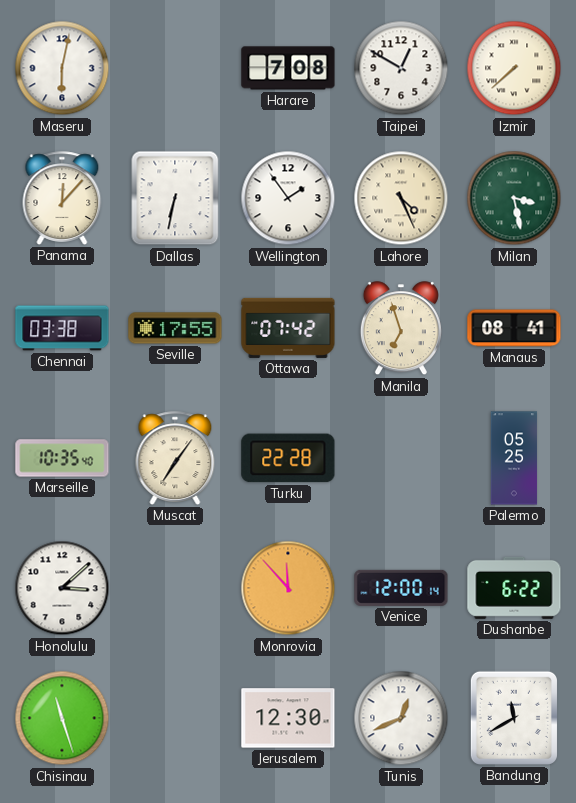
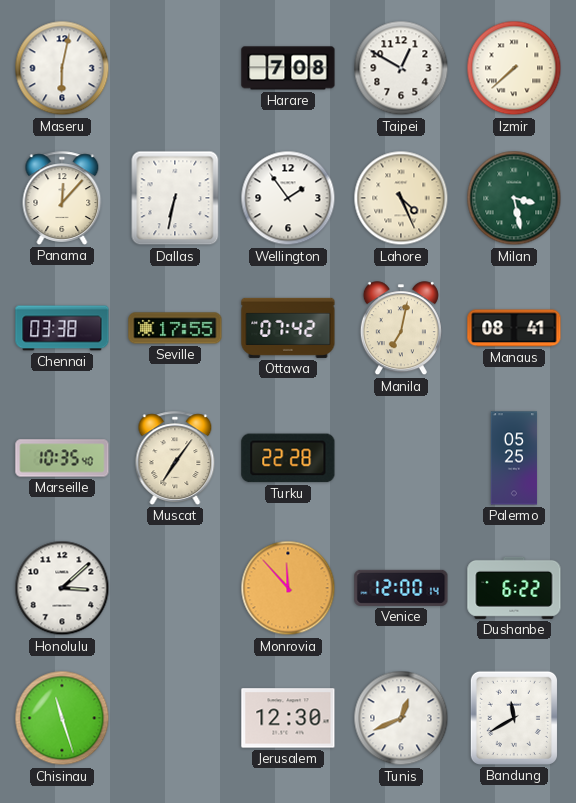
Manila: 6:57 -> 7:02 (401, 329)
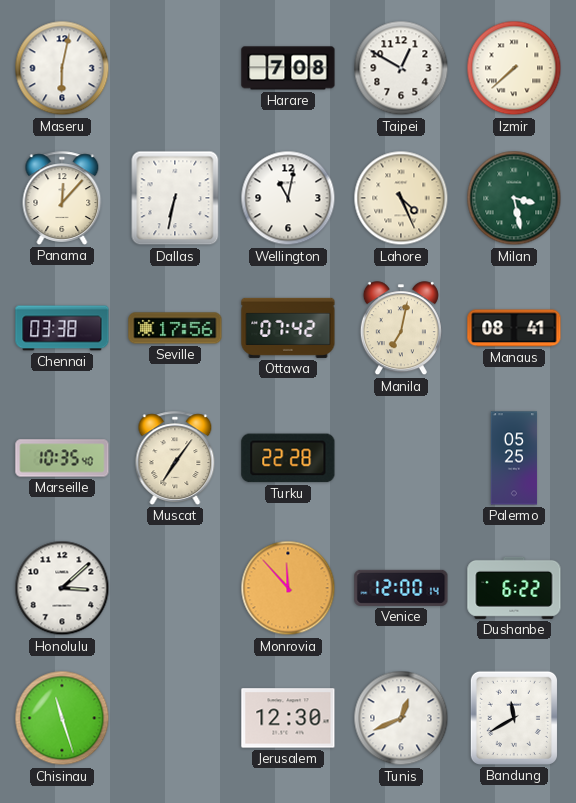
Wellington: 1:54 -> 11:02 (288, 198)
Seville: 17:55 -> 17:56 (175, 328)
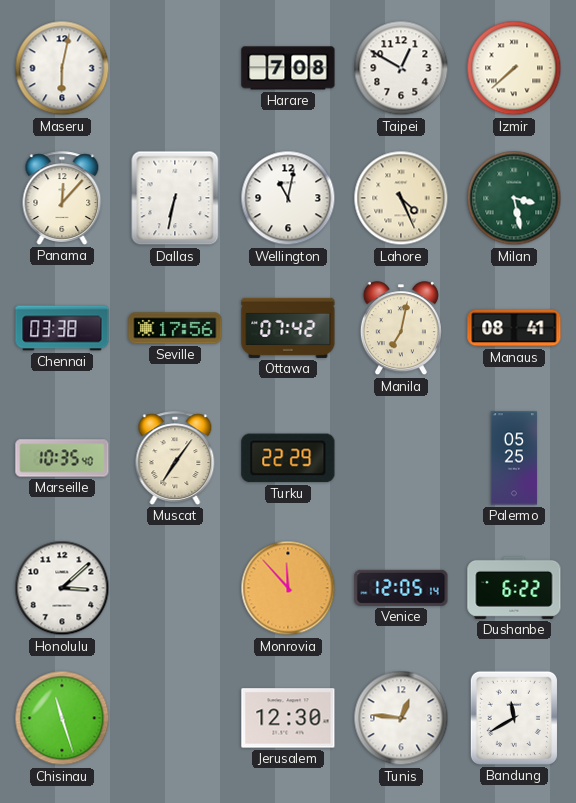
Turku: 22:28 -> 22:29 (288, 458)
Venice: 12:00 -> 12:05 (401, 588)
Tunis: 12:41 -> 12:46 (401, 718)
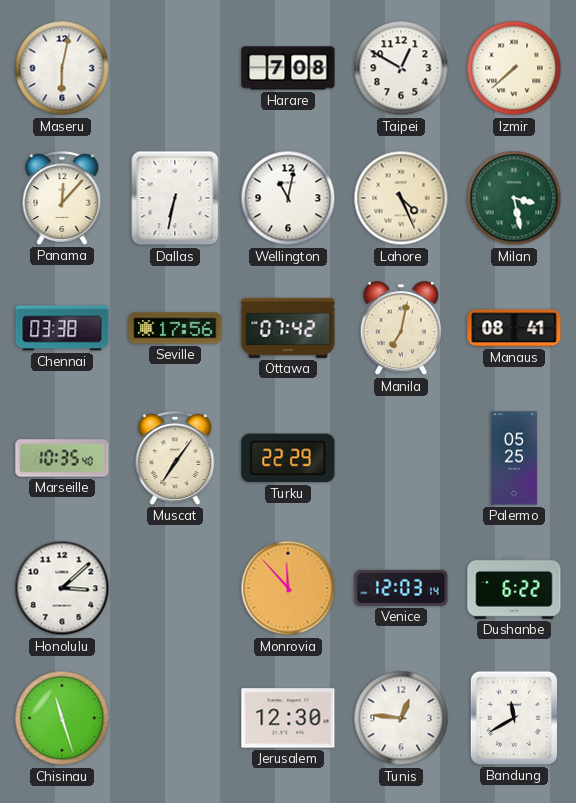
Venice: 12:05 -> 12:03 (401, 588)
